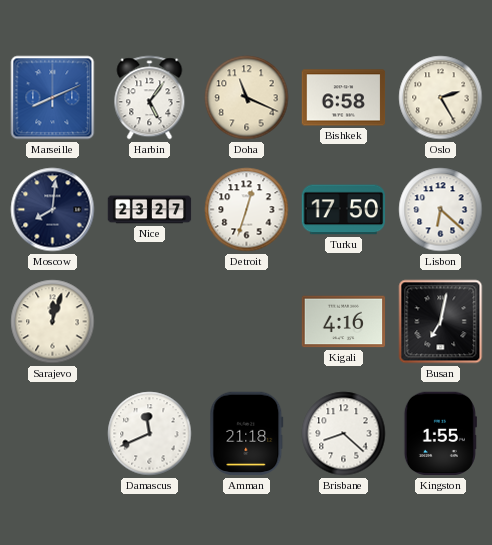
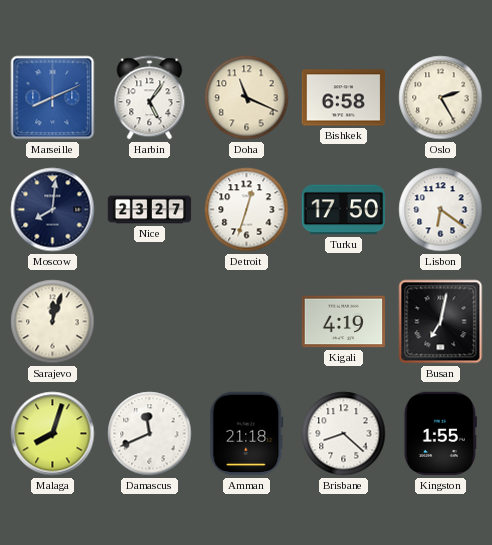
Lisbon: 6:22 -> 6:21 (441, 210)
Kigali: 4:16 -> 4:19 (344, 322)
Malaga: none -> 8:03 (53, 434)
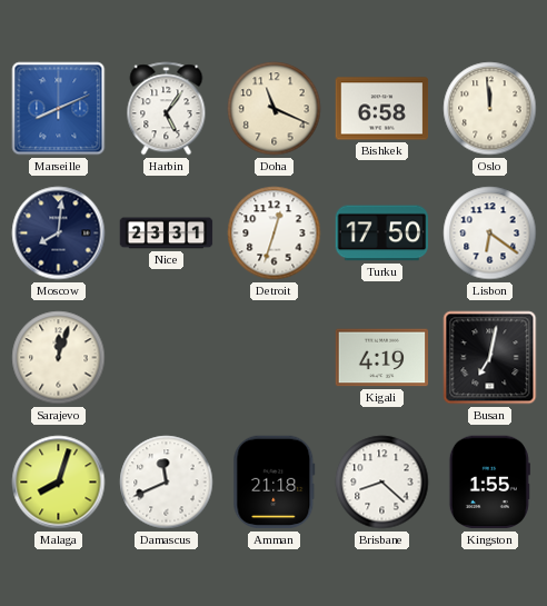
Oslo: 2:25 -> 11:59 (490, 109)
Nice: 23:27 -> 23:31 (167, 234)
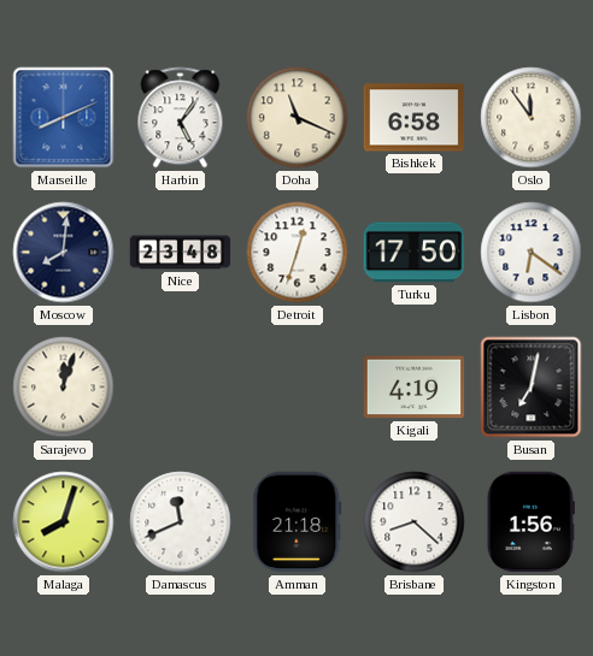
Oslo: 11:59 -> 11:54 (532, 118)
Nice: 23:31 -> 23:48 (181, 253)
Kingston: 1:55 -> 1:56 (530, 522)
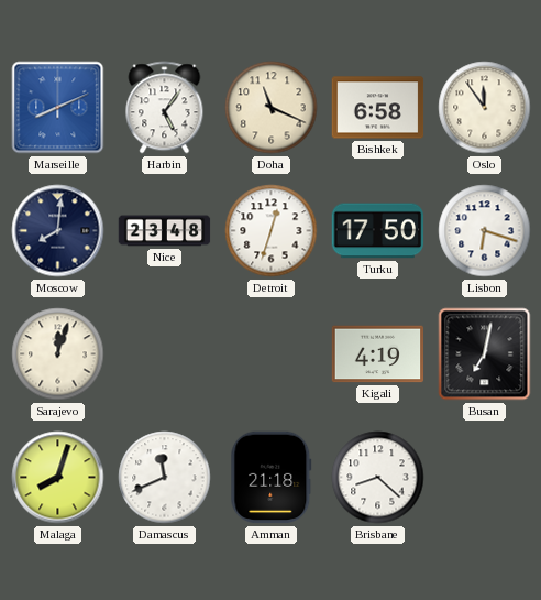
Lisbon: 6:21 -> 6:18 (485, 231)
Kingston: 1:56 -> none (530, 522)
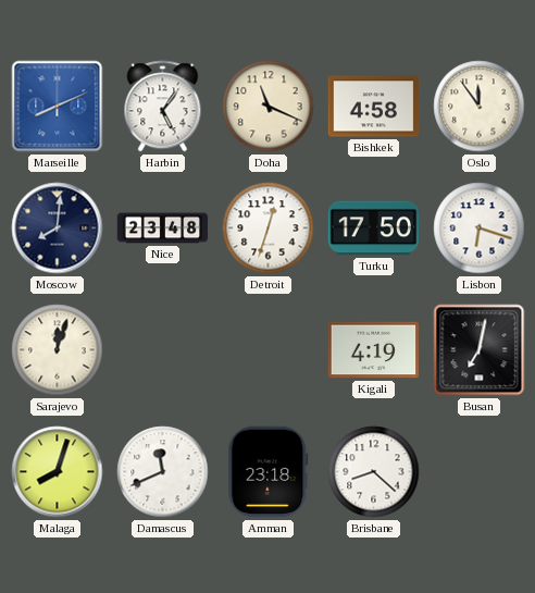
Bishkek: 6:58 -> 4:58 (374, 107)
Amman: 21:18 -> 23:18 (269, 472)
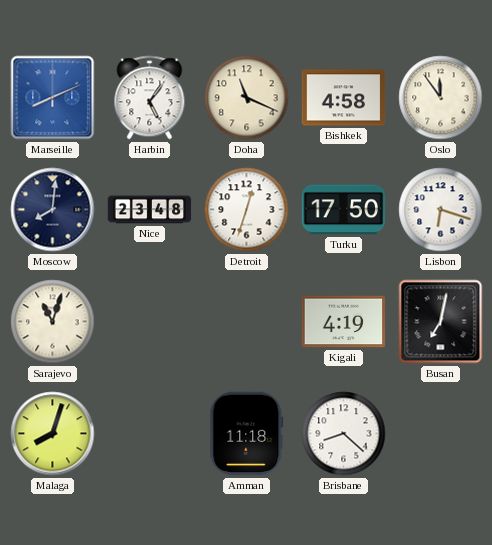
Sarajevo: 12:03 -> 11:03 (53, 322)
Damascus: 11:41 -> none (163, 472)
Amman: 23:18 -> 11:18 (247, 434)
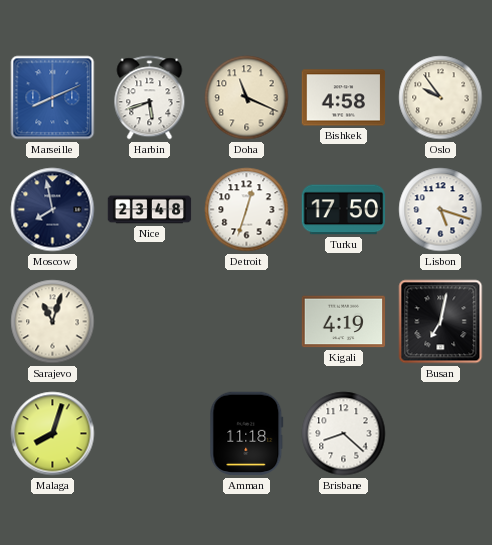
Harbin: 5:06 -> 5:42 (150, 98)
Oslo: 11:54 -> 9:54 (441, 98)
Moscow: 8:01 -> 7:58 (53, 210)
Lisbon: 6:18 -> 5:18 (441, 210)
